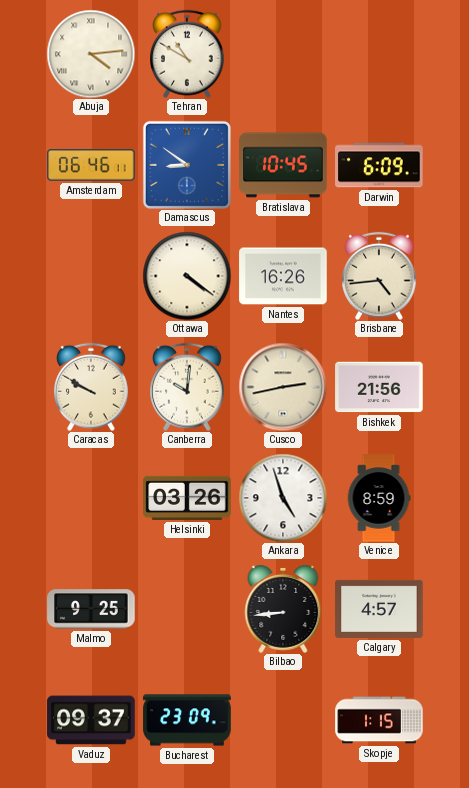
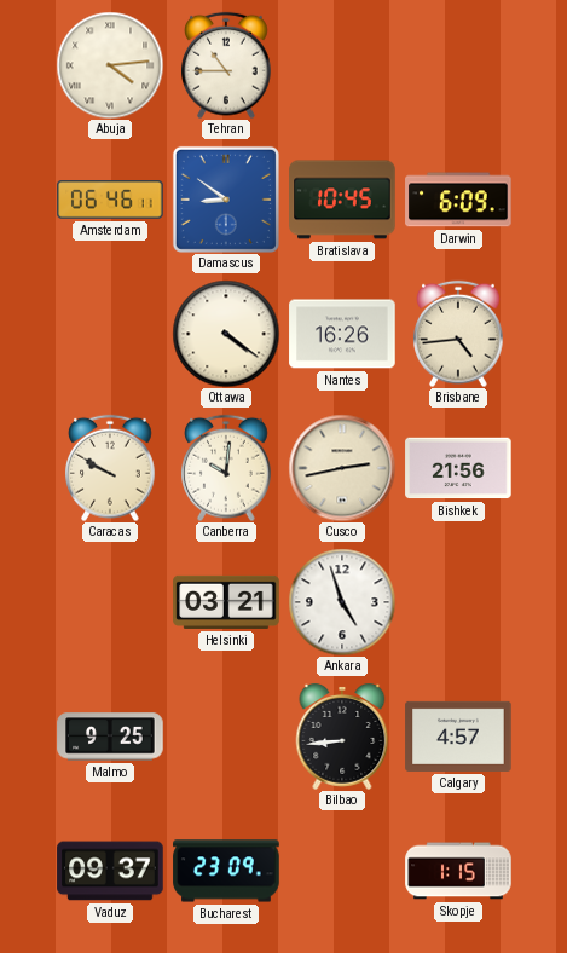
Tehran: 10:50 -> 10:45 (227, 65)
Helsinki: 03:26 -> 03:21 (226, 602)
Venice: 8:59 -> none (379, 498)
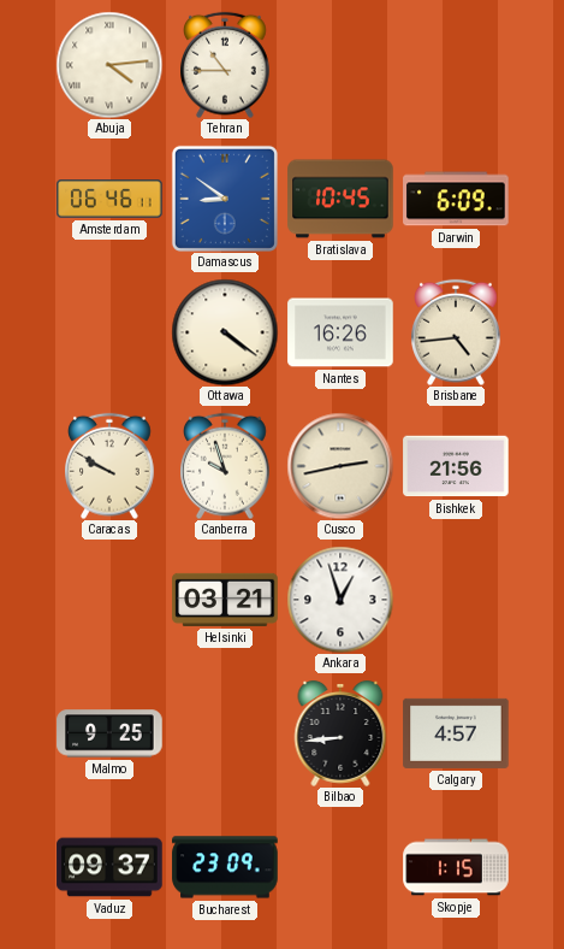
Canberra: 10:01 -> 9:57 (226, 466)
Ankara: 4:57 -> 12:57 (340, 600)
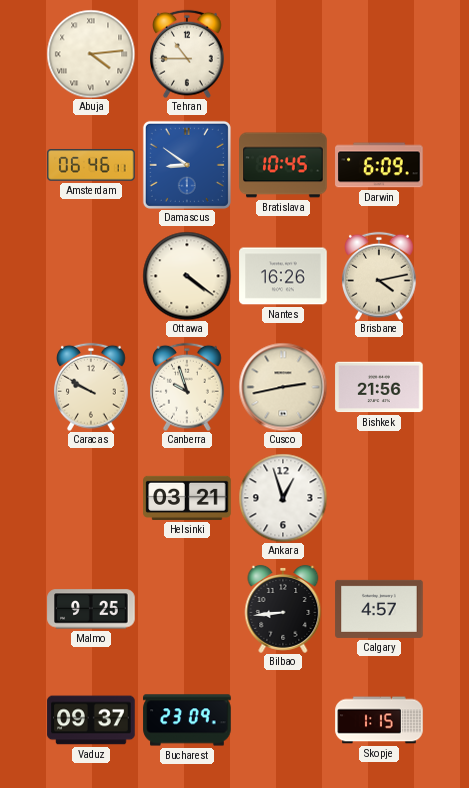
Brisbane: 4:44 -> 4:13 (380, 276)
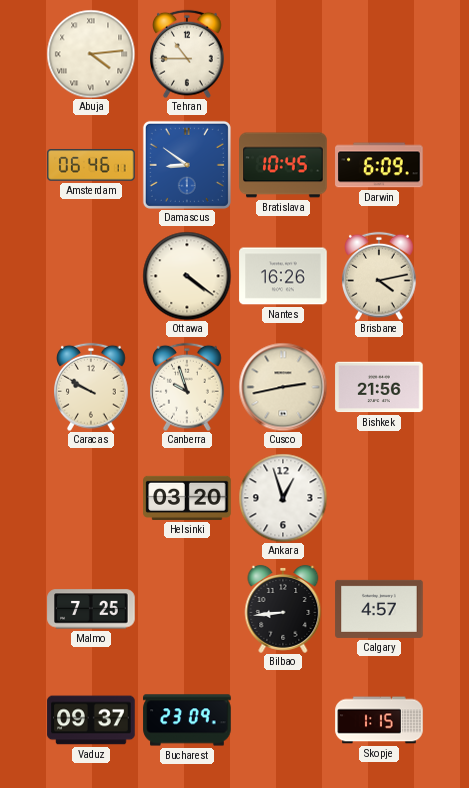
Helsinki: 03:21 -> 03:20 (187, 498)
Malmo: 9:25 -> 7:25 (91, 609)
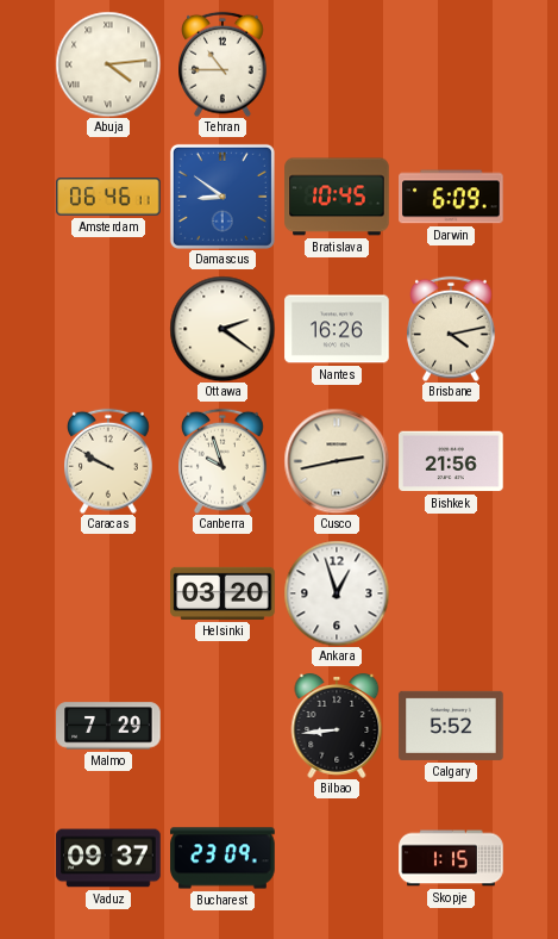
Ottawa: 4:21 -> 2:21 (222, 329)
Malmo: 7:25 -> 7:29 (108, 726)
Calgary: 4:57 -> 5:52 (451, 726)
